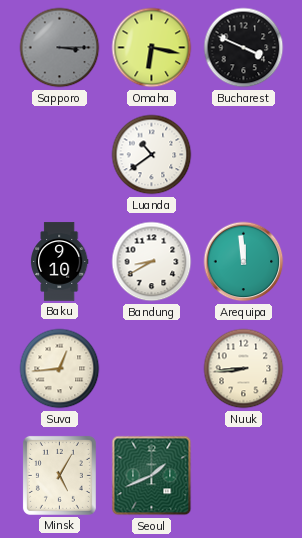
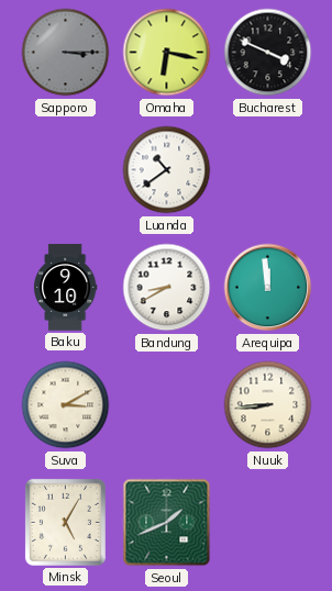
Suva: 12:44 -> 3:10 (66, 405)
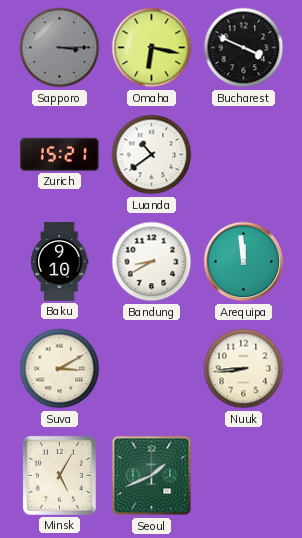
Zurich: none -> 15:21 (60, 154)
